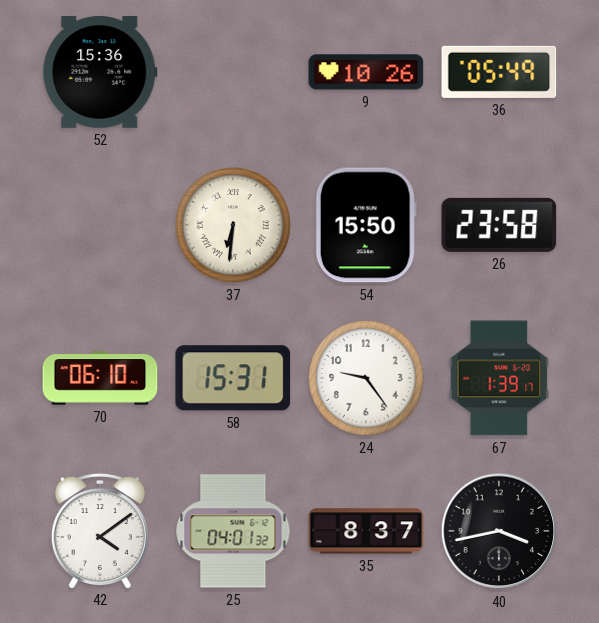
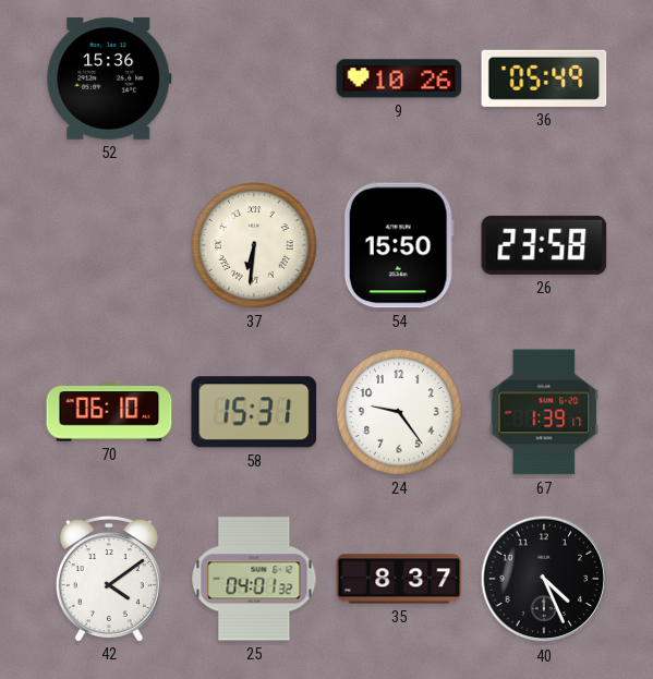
40: 3:43 -> 4:26 (544, 579)
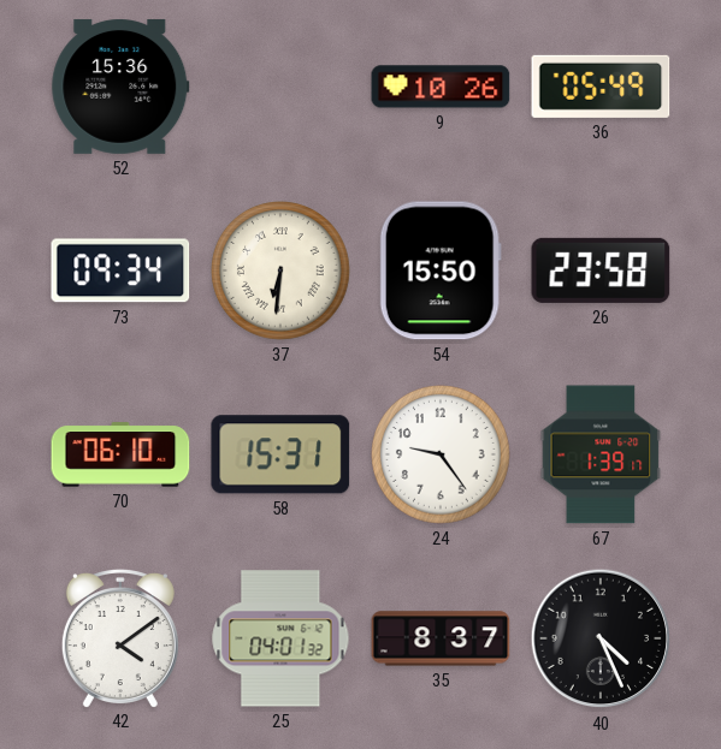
73: none -> 09:34 (120, 271)
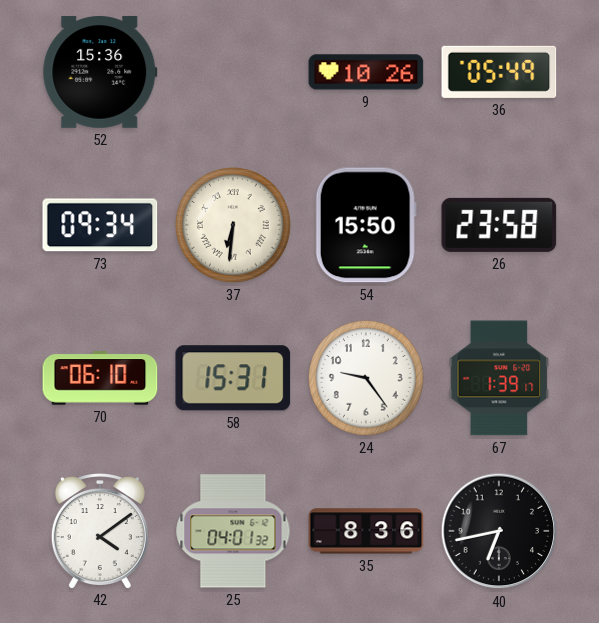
35: 8:37 -> 8:36 (366, 531)
40: 4:26 -> 6:43 (499, 531)
